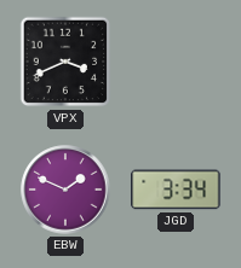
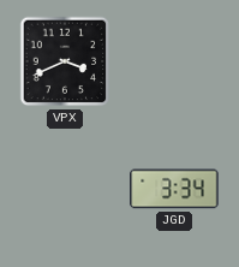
EBW: 1:49 -> none (65, 190)
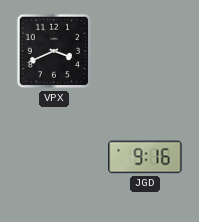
JGD: 3:34 -> 9:16 (145, 157)
